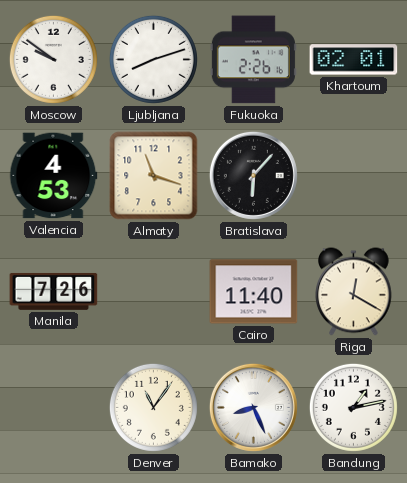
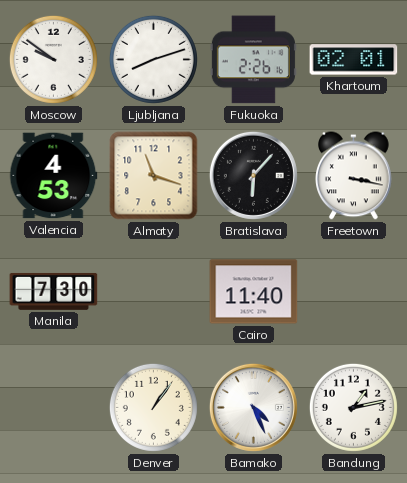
Freetown: none -> 3:17 (354, 176)
Manila: 7:26 -> 7:30 (54, 292)
Riga: 12:20 -> none (354, 292)
Denver: 11:06 -> 1:06 (153, 407)
Bamako: 8:26 -> 4:26 (253, 407)
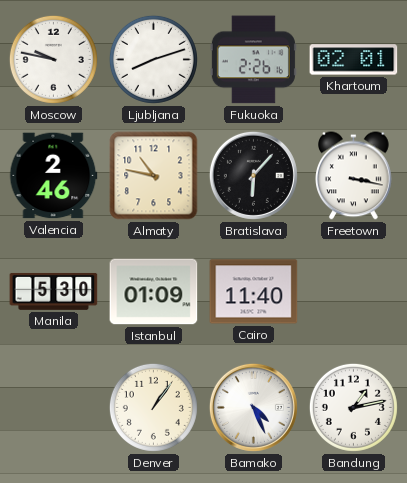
Moscow: 9:51 -> 9:47 (53, 59)
Valencia: 4:53 -> 2:46 (53, 176)
Almaty: 11:18 -> 10:47 (154, 176)
Manila: 7:30 -> 5:30 (54, 292)
Istanbul: none -> 01:09 (154, 292)
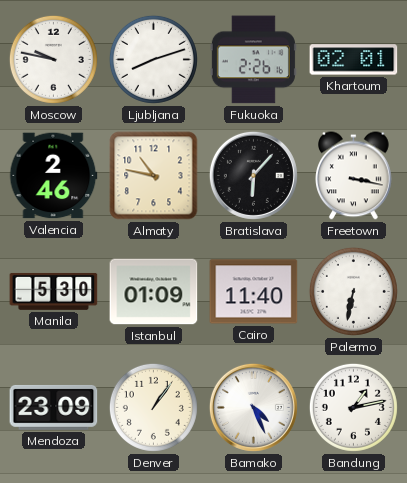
Palermo: none -> 6:32 (353, 291)
Mendoza: none -> 23:09 (54, 407)
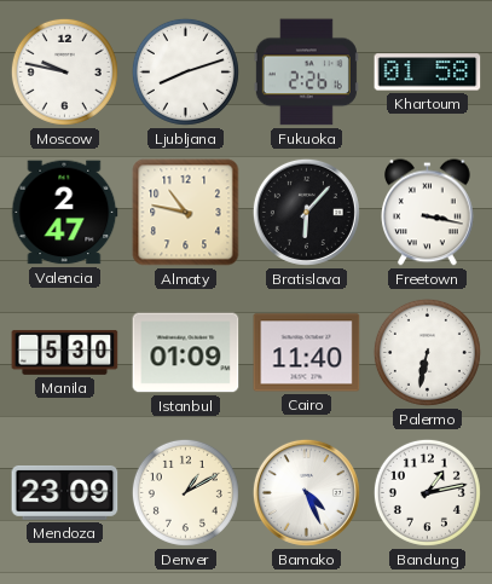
Khartoum: 02:01 -> 01:58 (428, 73)
Valencia: 2:46 -> 2:47 (64, 213)
Denver: 1:06 -> 1:10 (185, 492)
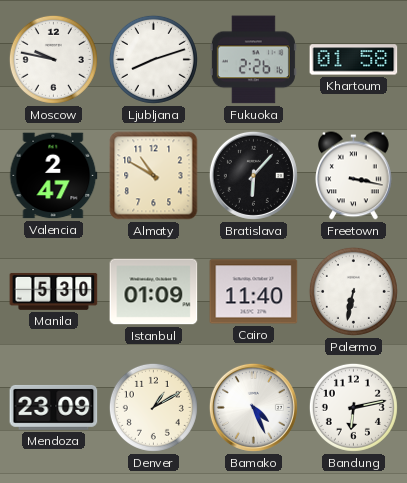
Almaty: 10:47 -> 10:50 (154, 176)
Bandung: 1:13 -> 6:13 (353, 407)
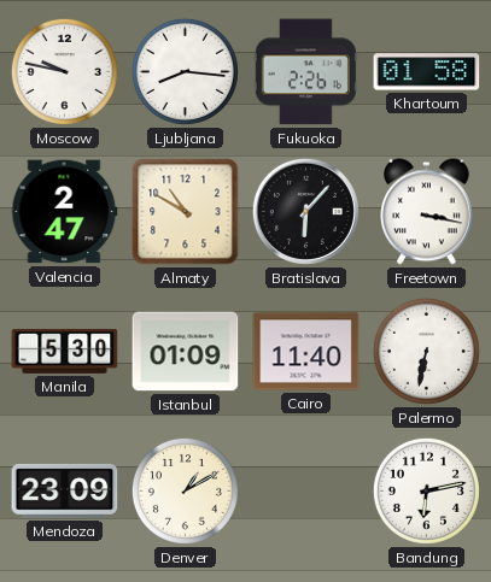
Ljubljana: 8:12 -> 8:16 (185, 71)
Bamako: 4:26 -> none (253, 407)
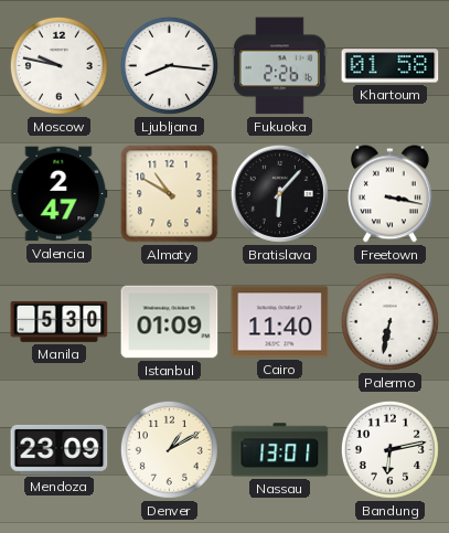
Nassau: none -> 13:01 (280, 450)
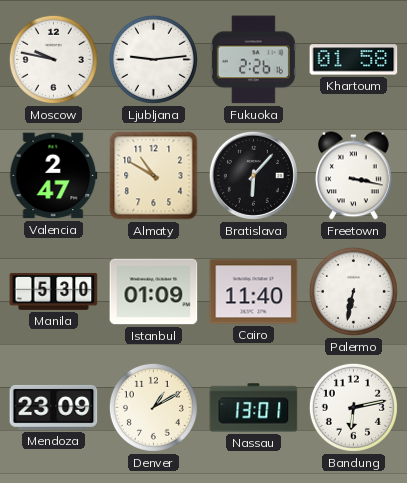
Ljubljana: 8:16 -> 9:14 (153, 59)
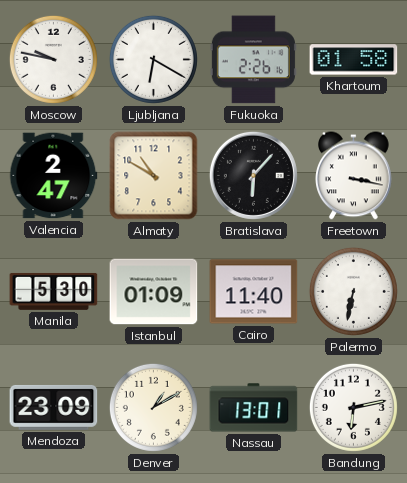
Ljubljana: 9:14 -> 6:20 (153, 59)
